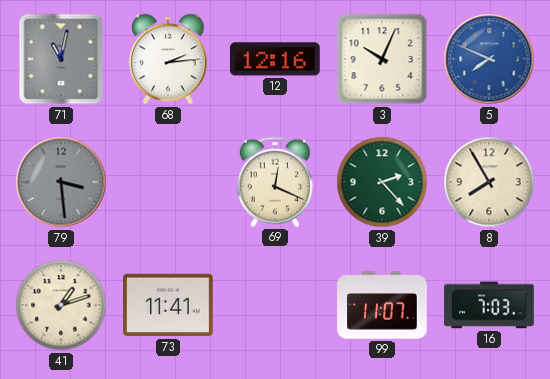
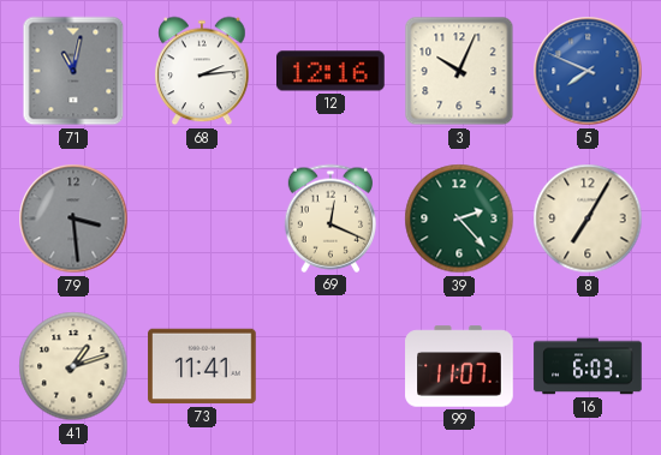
8: 7:55 -> 7:05 (588, 218)
16: 7:03 -> 6:03 (588, 366)
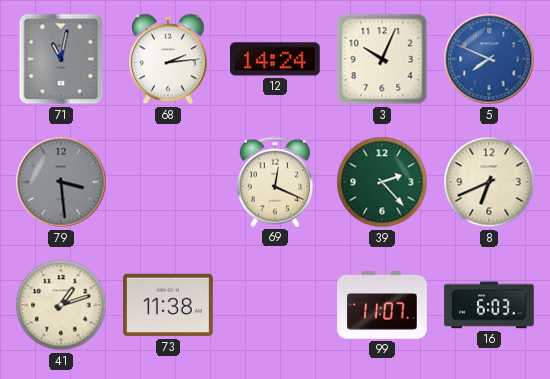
12: 12:16 -> 14:24 (276, 59)
8: 7:05 -> 6:41 (489, 182)
73: 11:41 -> 11:38 (168, 305)
